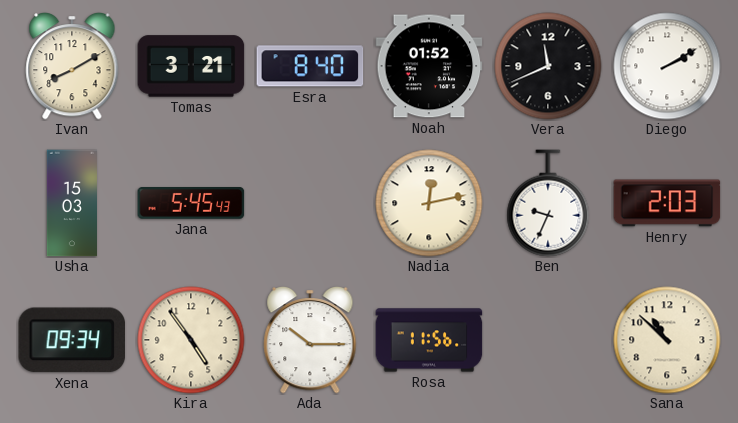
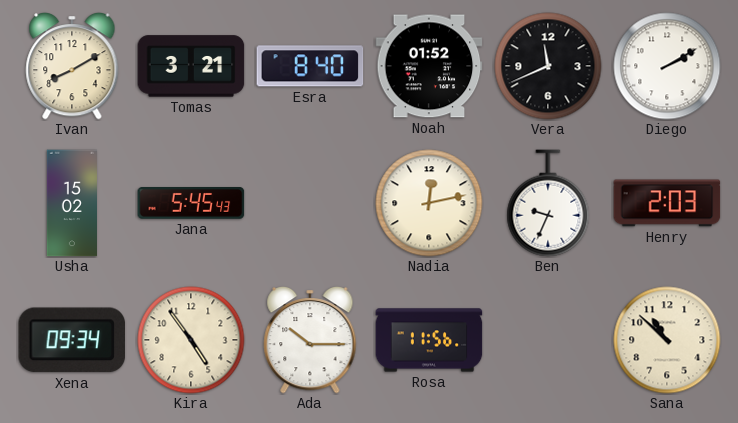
Usha: 15:03 -> 15:02 (71, 203)
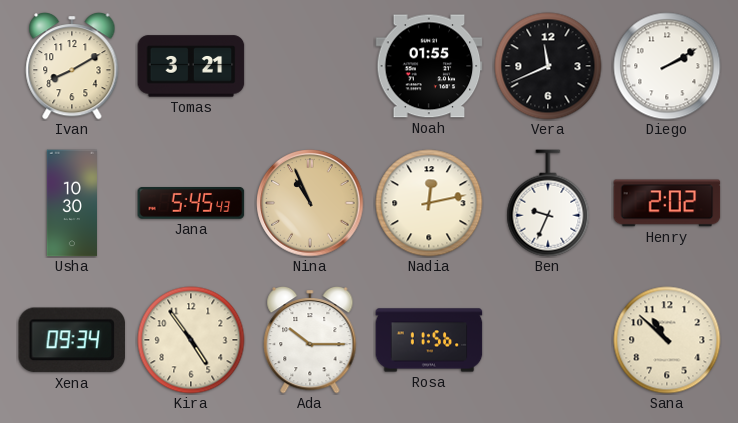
Esra: 8:40 -> none (310, 66)
Noah: 01:52 -> 01:55 (429, 66)
Usha: 15:02 -> 10:30 (71, 203)
Nina: none -> 10:56 (310, 203)
Henry: 2:03 -> 2:02 (667, 203)
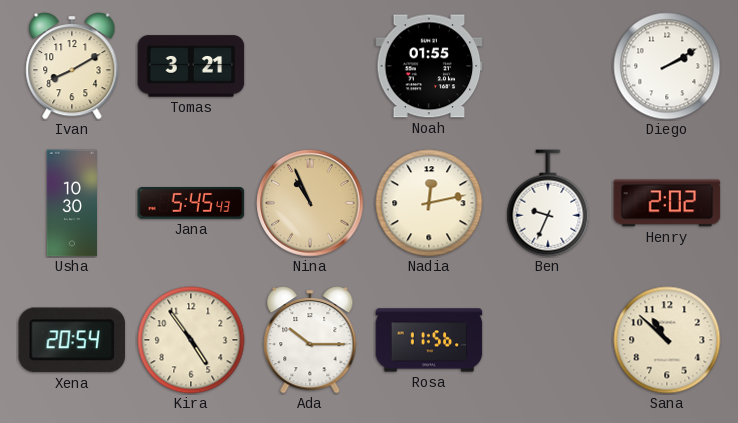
Vera: 11:41 -> none (548, 66)
Xena: 09:34 -> 20:54 (72, 340)
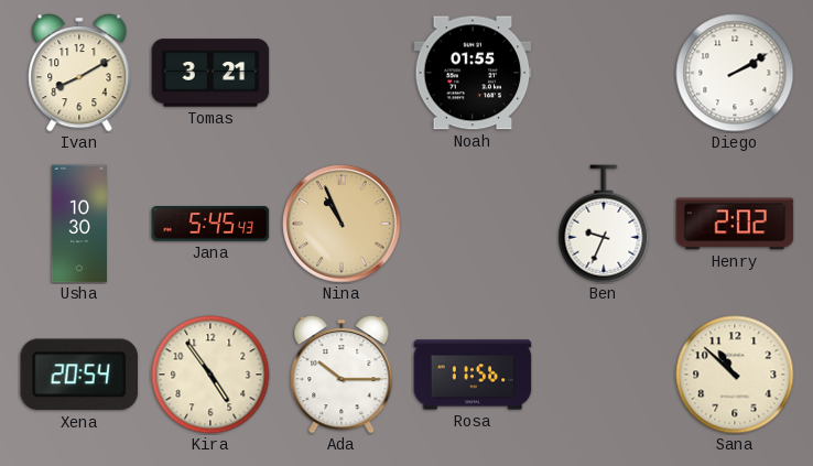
Nadia: 12:13 -> none (429, 203)
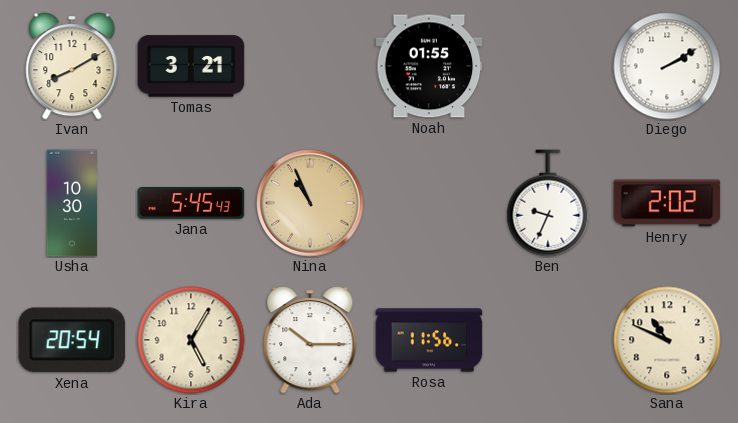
Kira: 4:54 -> 5:05 (191, 340)
Sana: 10:52 -> 10:49 (667, 340)
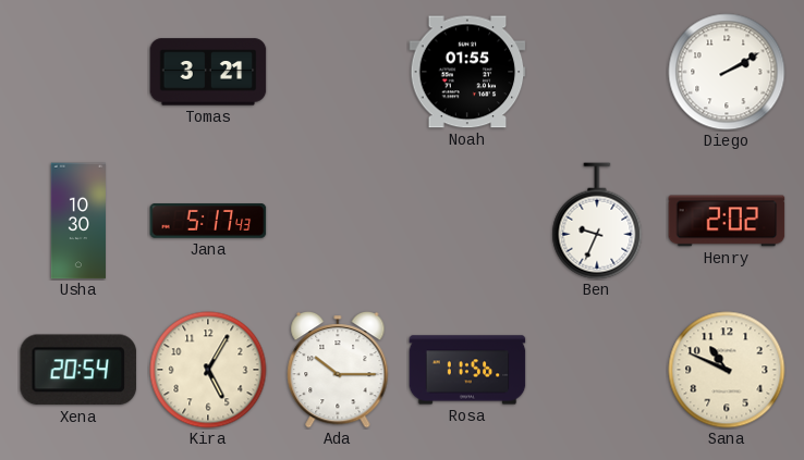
Ivan: 8:10 -> none (72, 66)
Jana: 5:45 -> 5:17 (208, 222)
Nina: 10:56 -> none (310, 203)
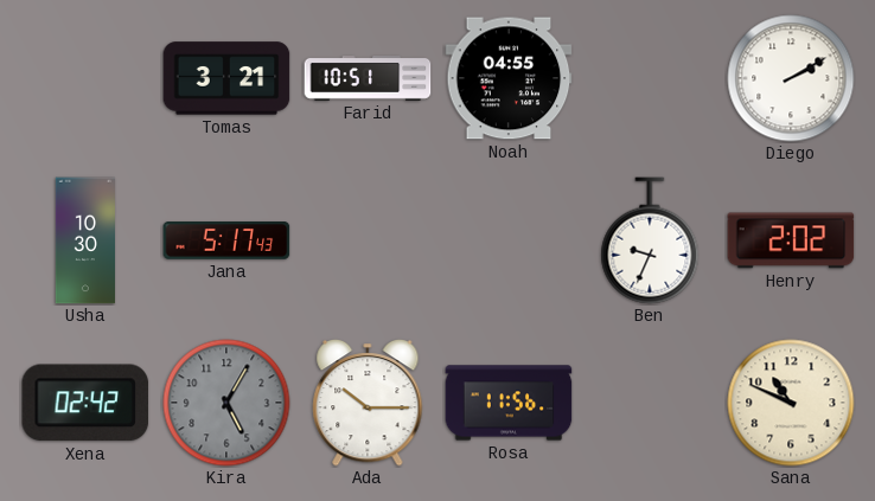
Farid: none -> 10:51 (368, 78)
Noah: 01:55 -> 04:55 (509, 78)
Xena: 20:54 -> 02:42 (85, 403)
Kira dial: cream -> grey (226, 403)
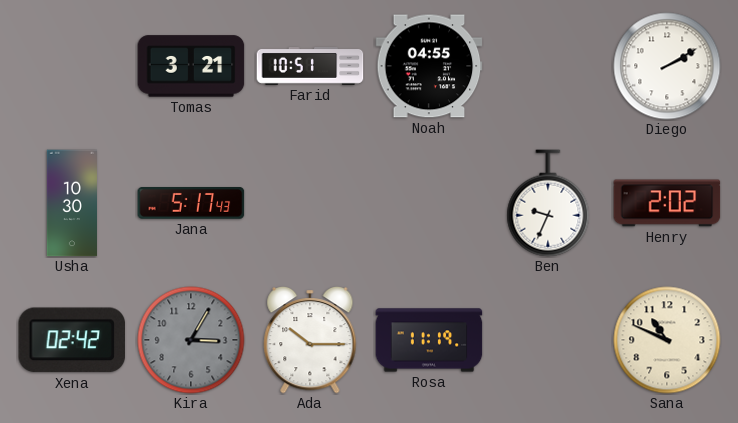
Kira: 5:05 -> 3:05 (191, 340)
Rosa: 11:56 -> 11:19 (429, 340)
